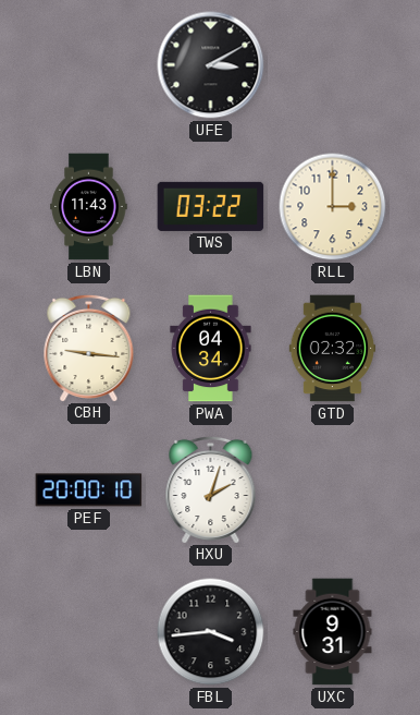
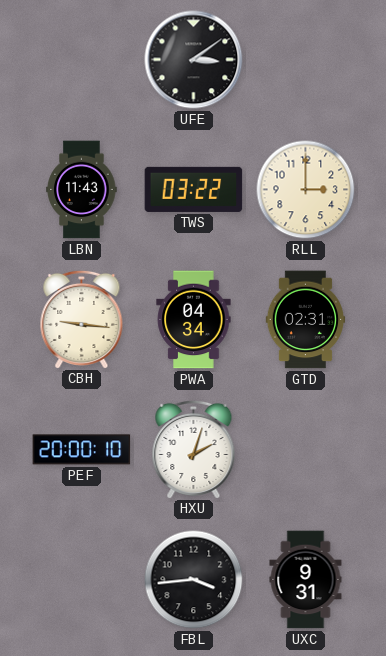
UFE: 3:10 -> 3:09 (194, 60)
GTD: 02:32 -> 02:31 (306, 320)
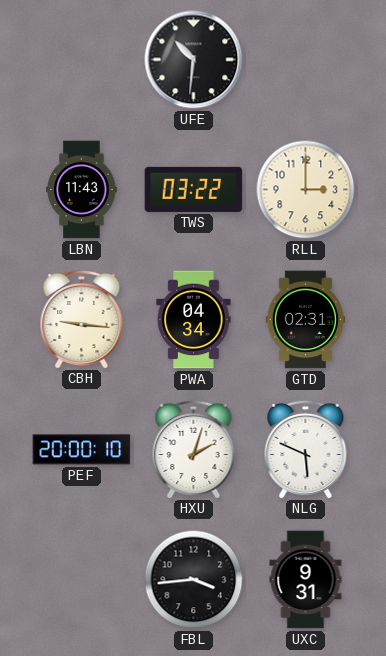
UFE: 3:09 -> 10:31 (194, 60)
NLG: none -> 5:49 (306, 449)
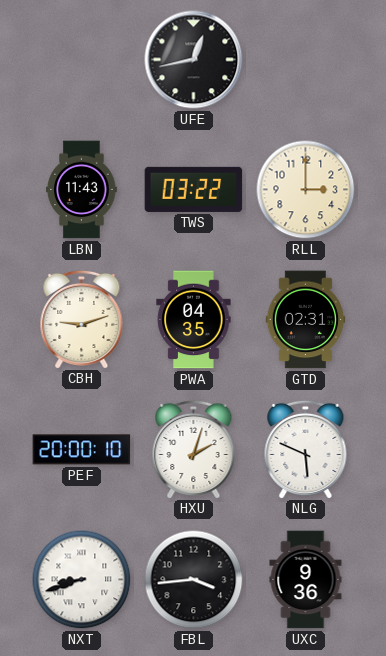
UFE: 10:31 -> 12:43 (194, 60)
CBH: 9:16 -> 9:12 (82, 319)
PWA: 04:34 -> 04:35 (194, 320)
NXT: none -> 8:42 (82, 580)
UXC: 9:31 -> 9:36 (306, 580)
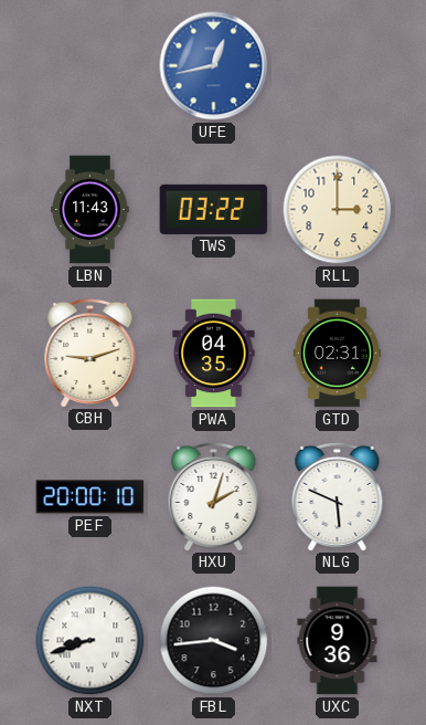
UFE dial: black -> blue (214, 66)
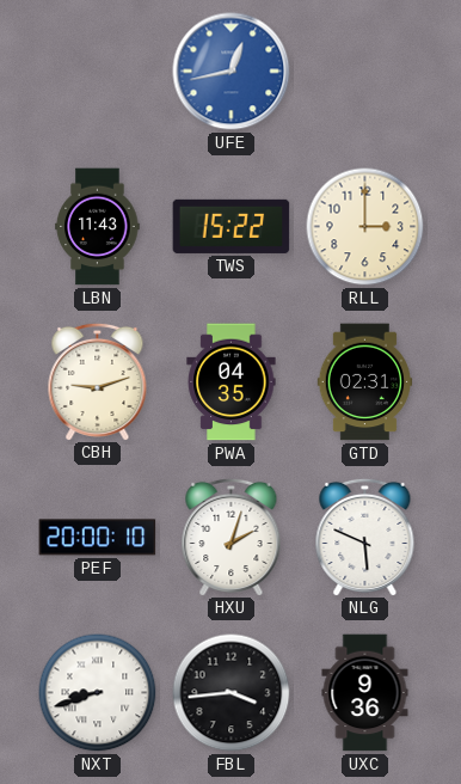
TWS: 03:22 -> 15:22 (232, 226)
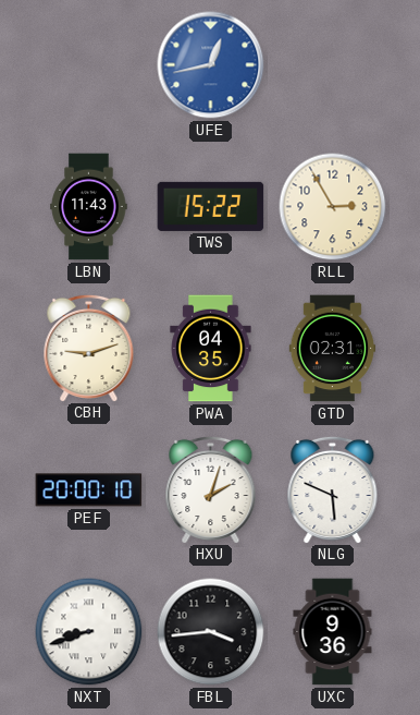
RLL: 3:00 -> 2:55 (333, 207)
